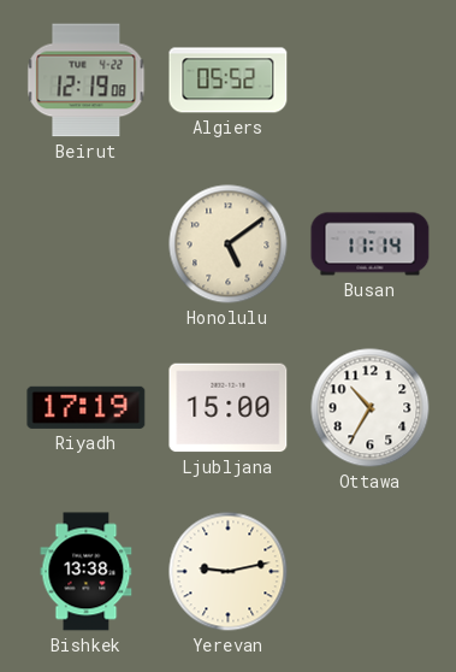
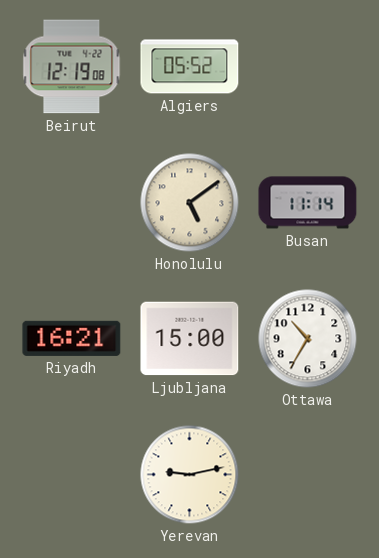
Riyadh: 17:19 -> 16:21 (72, 338)
Bishkek: 13:38 -> none (87, 572)
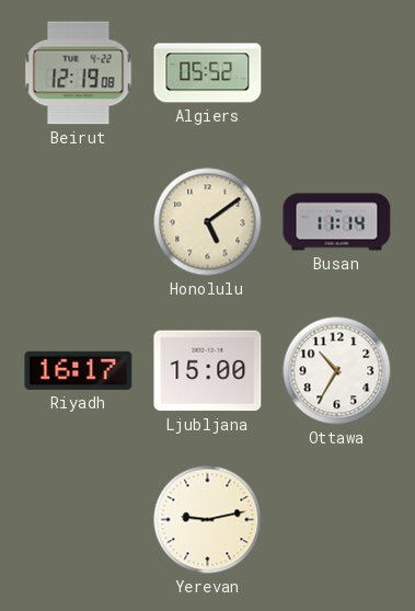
Riyadh: 16:21 -> 16:17 (79, 370)
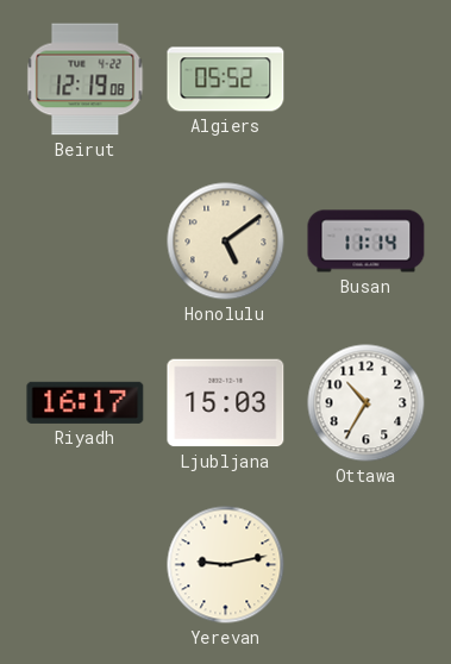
Ljubljana: 15:00 -> 15:03 (226, 403)
